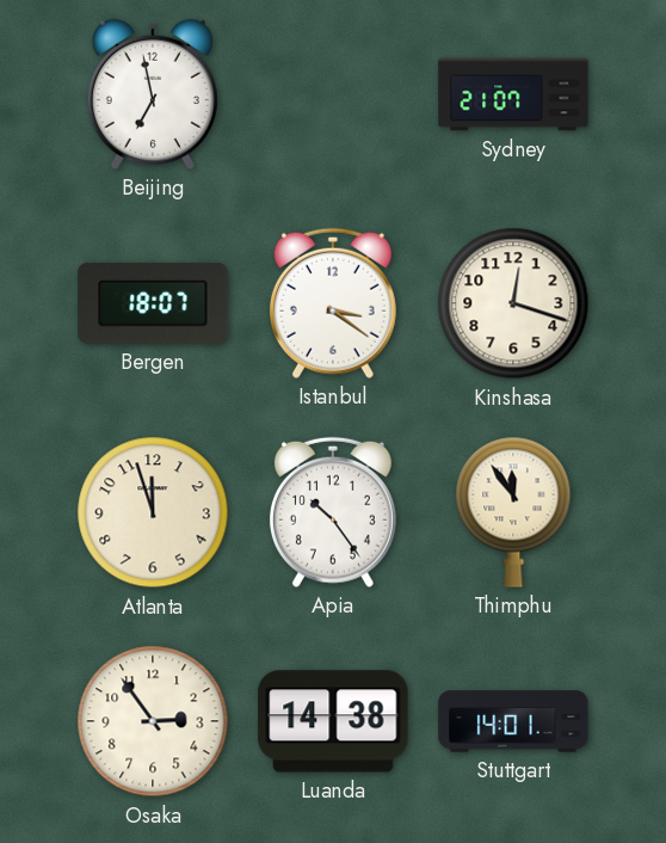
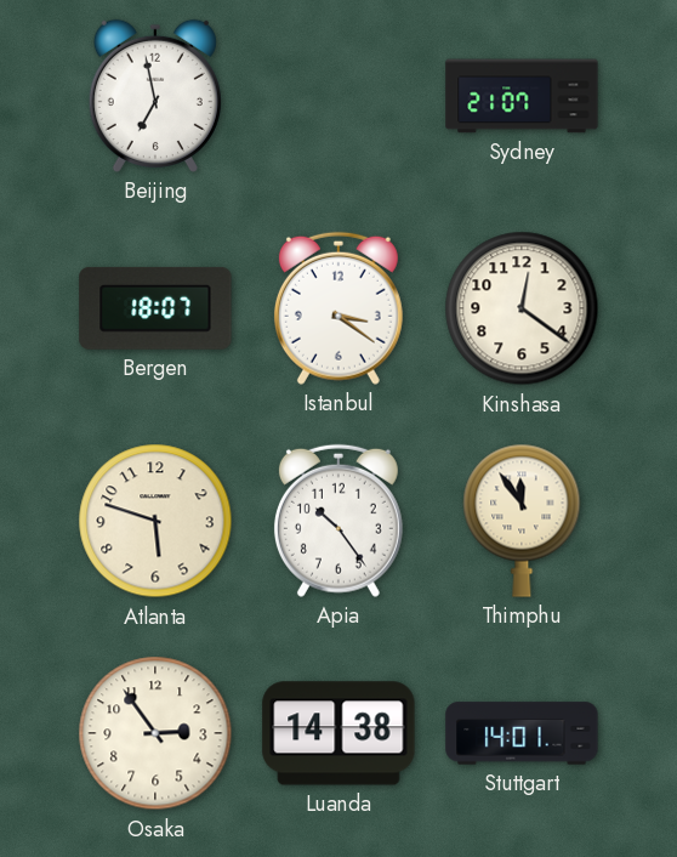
Kinshasa: 12:18 -> 12:21 (522, 308)
Atlanta: 11:57 -> 5:48 (155, 521)
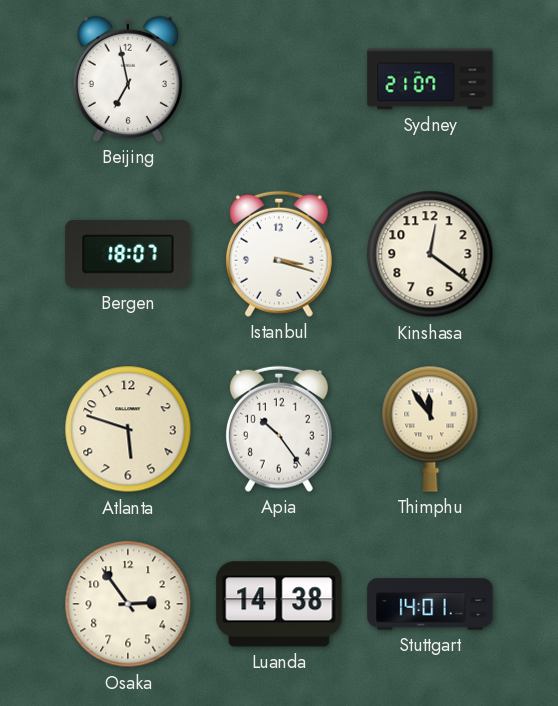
Istanbul: 3:21 -> 3:18 (279, 254)
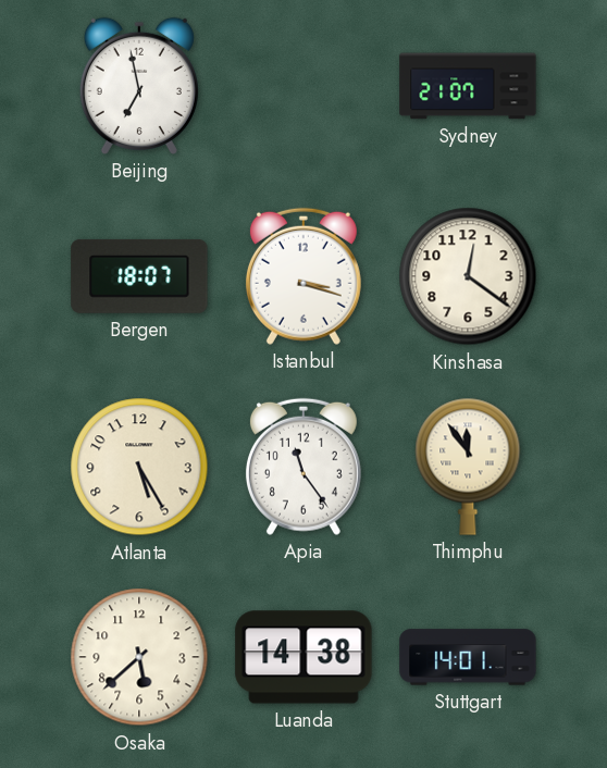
Atlanta: 5:48 -> 5:25 (139, 467)
Apia: 10:24 -> 11:24 (303, 467)
Osaka: 2:54 -> 5:38 (139, 657)
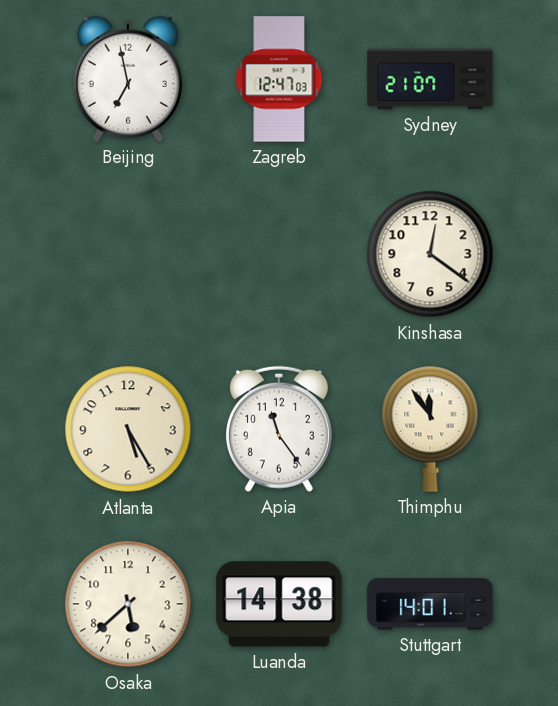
Zagreb: none -> 12:47 (279, 79)
Bergen: 18:07 -> none (139, 276)
Istanbul: 3:18 -> none (303, 276)
